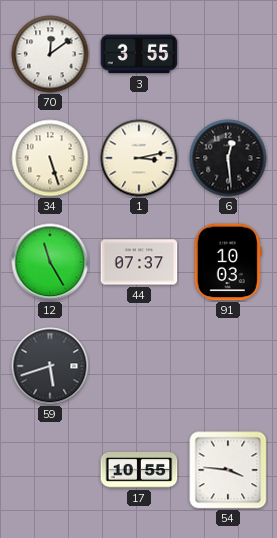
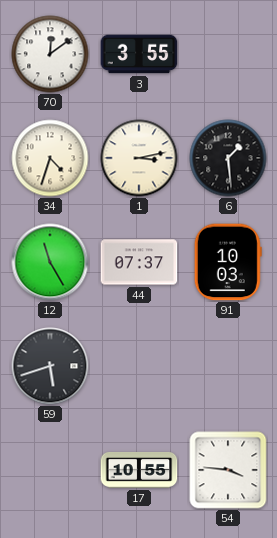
34: 5:27 -> 4:33 (50, 158)
6: 12:29 -> 1:29 (228, 158)
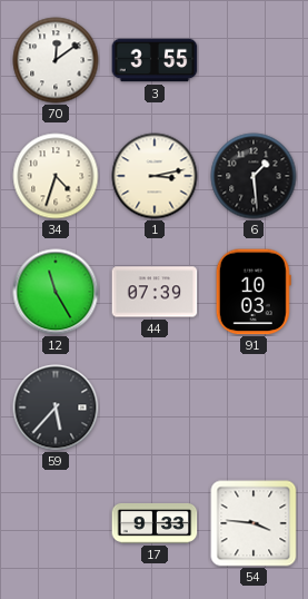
44: 07:37 -> 07:39 (155, 292)
59: 5:42 -> 5:37 (56, 407)
17: 10:55 -> 9:33 (155, 523)
